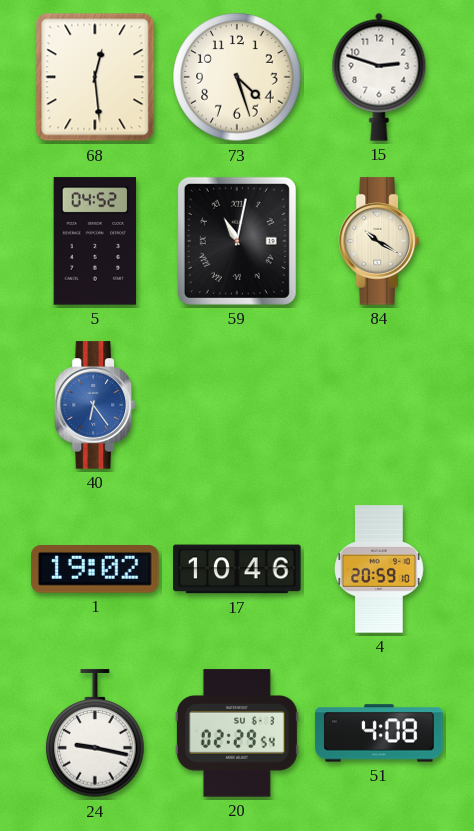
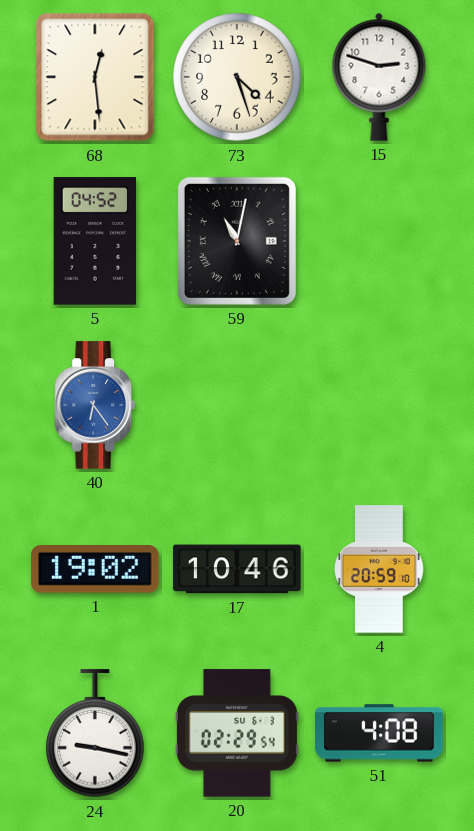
84: 10:20 -> none (378, 241)
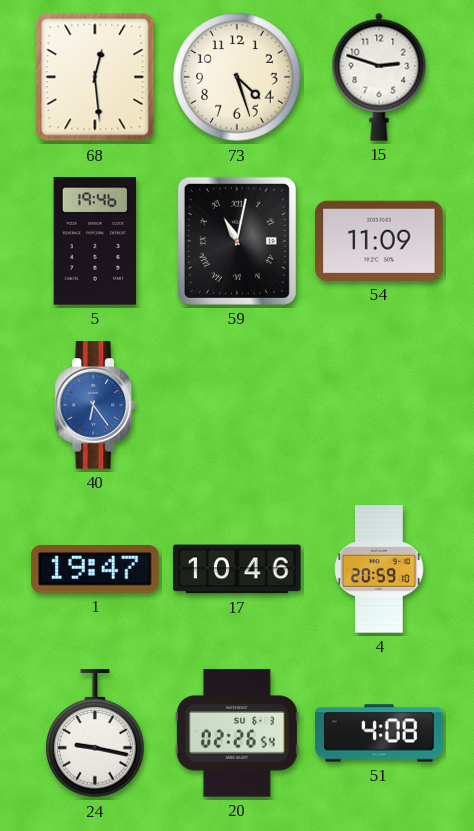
5: 04:52 -> 19:46 (95, 241)
54: none -> 11:09 (379, 241)
1: 19:02 -> 19:47 (95, 569)
20: 02:29 -> 02:26 (237, 733)
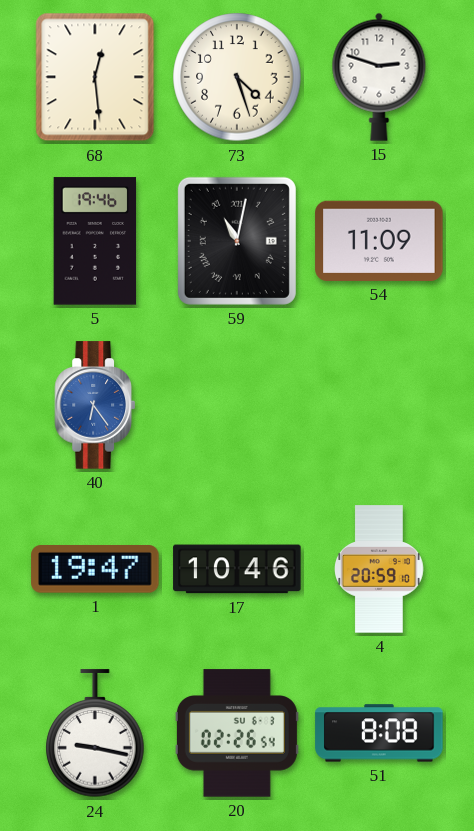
51: 4:08 -> 8:08 (379, 733)
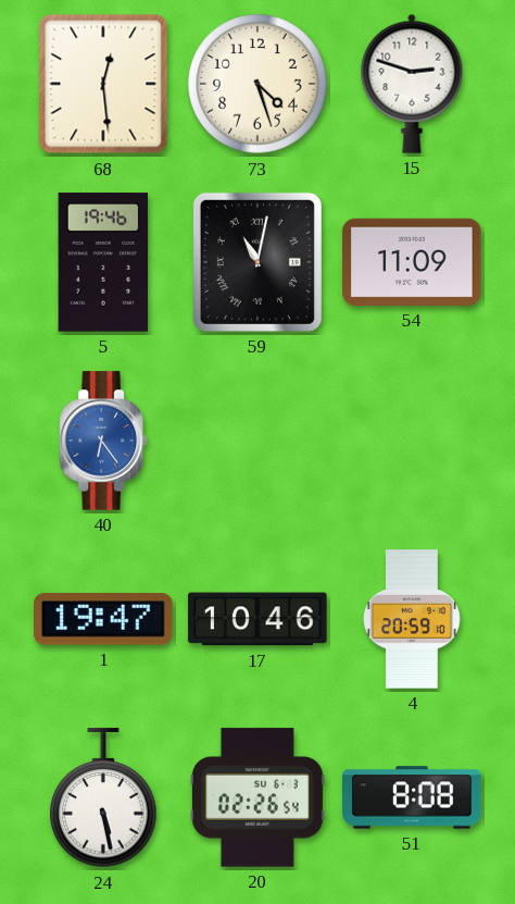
24: 9:17 -> 5:28 (103, 798)
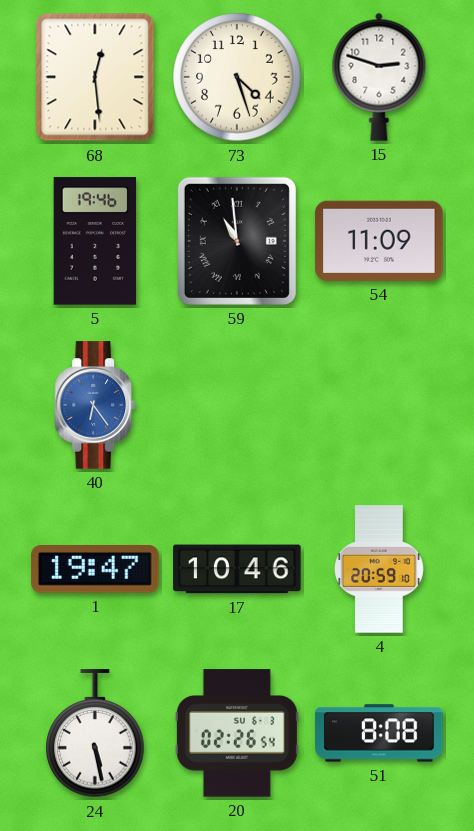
59: 11:02 -> 10:59 (237, 241)
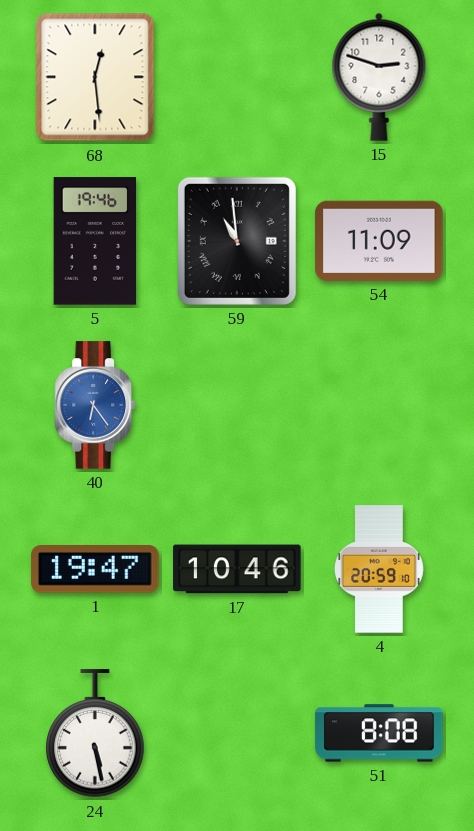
73: 4:27 -> none (237, 77)
20: 02:26 -> none (237, 733)
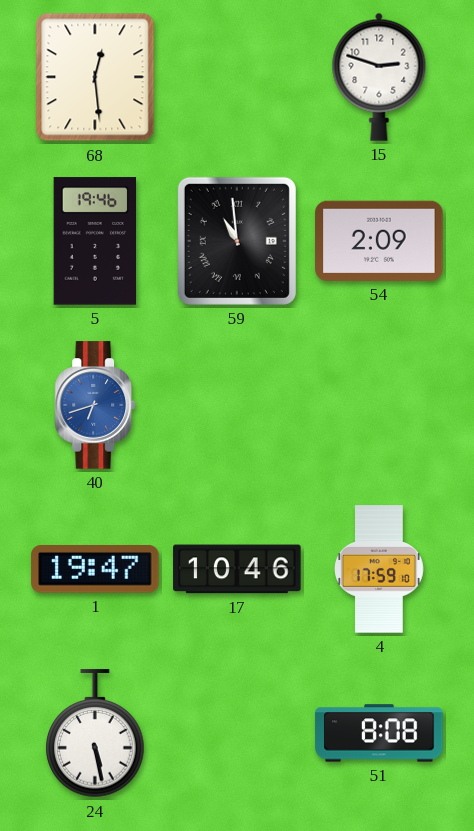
54: 11:09 -> 2:09 (379, 241)
40: 6:24 -> 6:42 (94, 405)
4: 20:59 -> 17:59 (380, 569)
